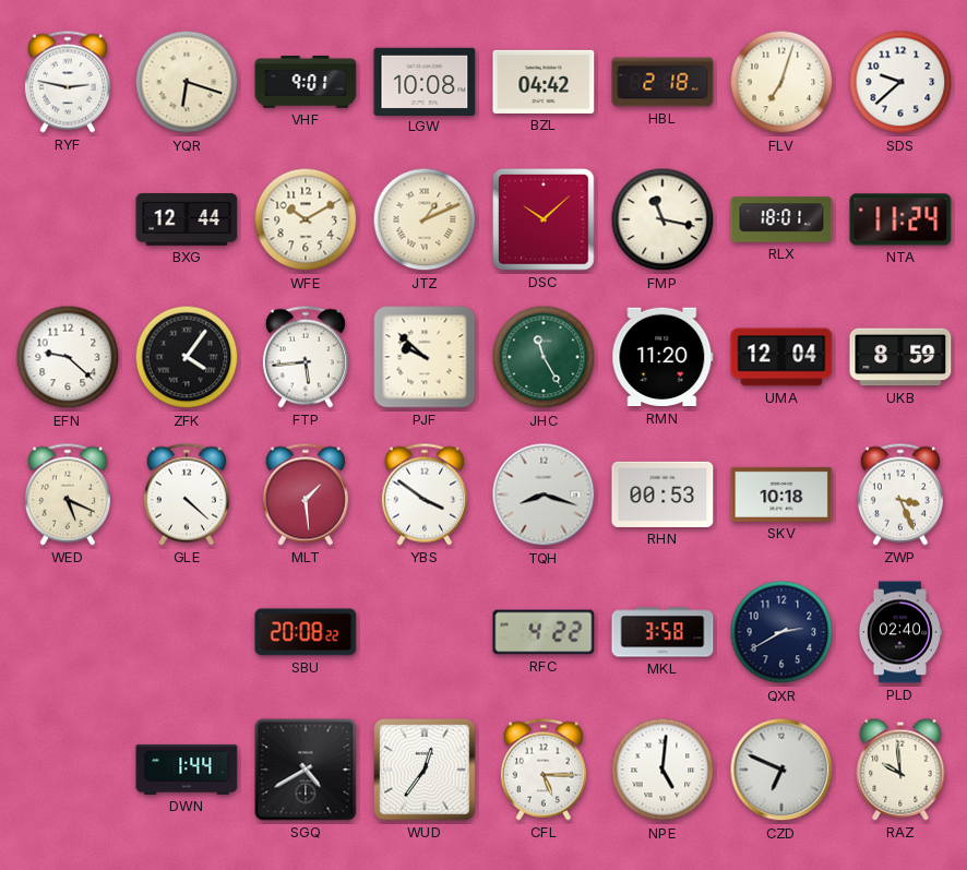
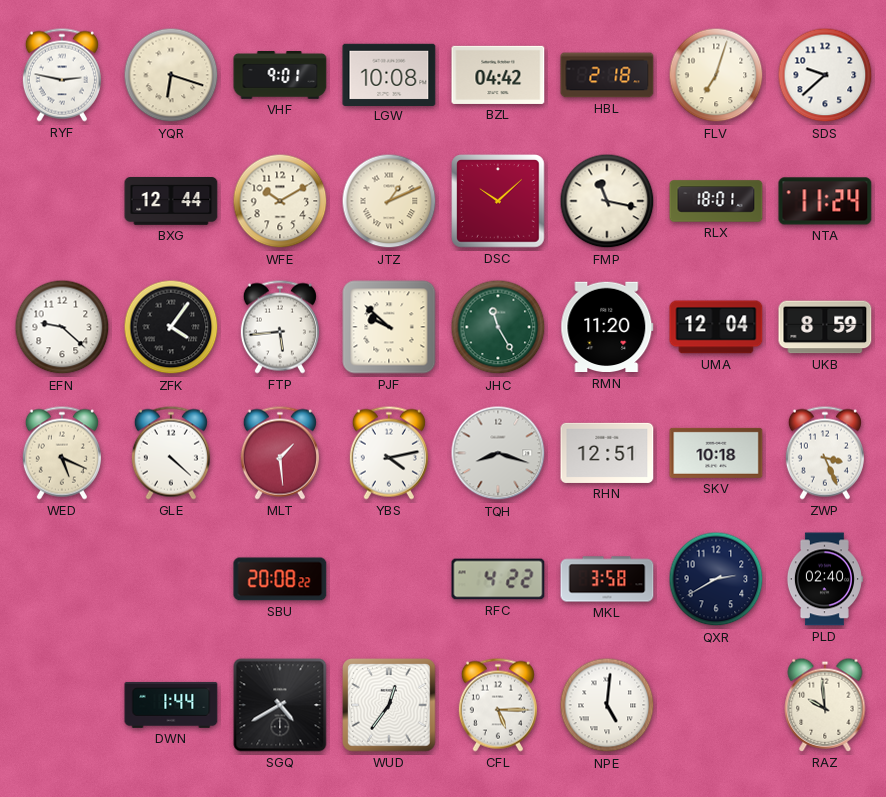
YBS: 3:51 -> 4:13 (389, 453)
RHN: 00:53 -> 12:51 (607, 453)
CZD: 6:49 -> none (781, 770)
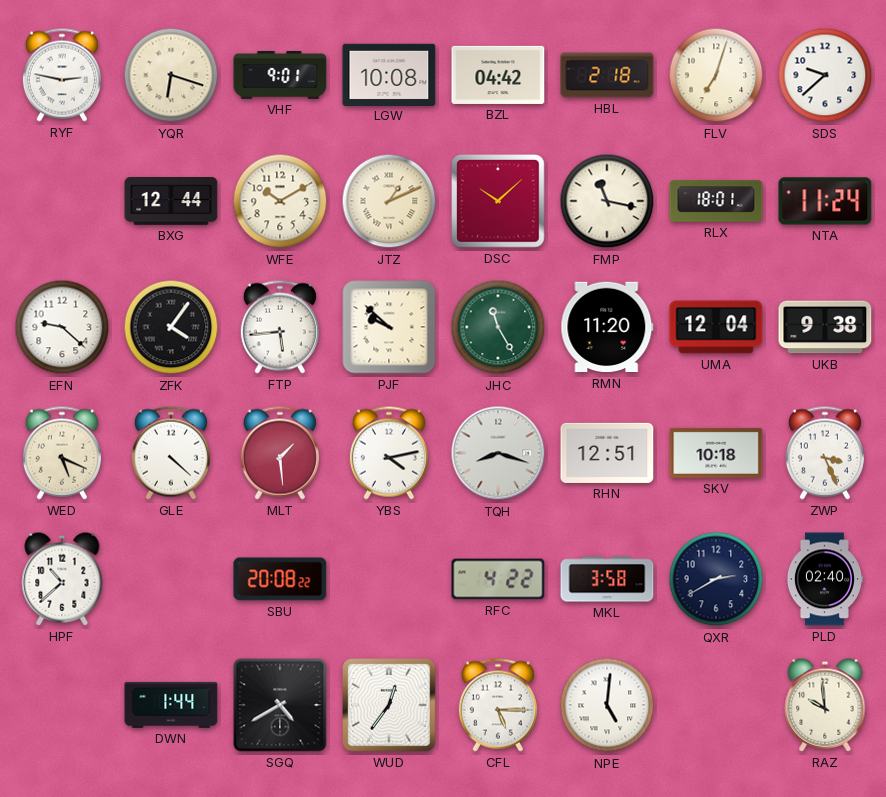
UKB: 8:59 -> 9:38 (825, 327)
HPF: none -> 10:38 (62, 579)
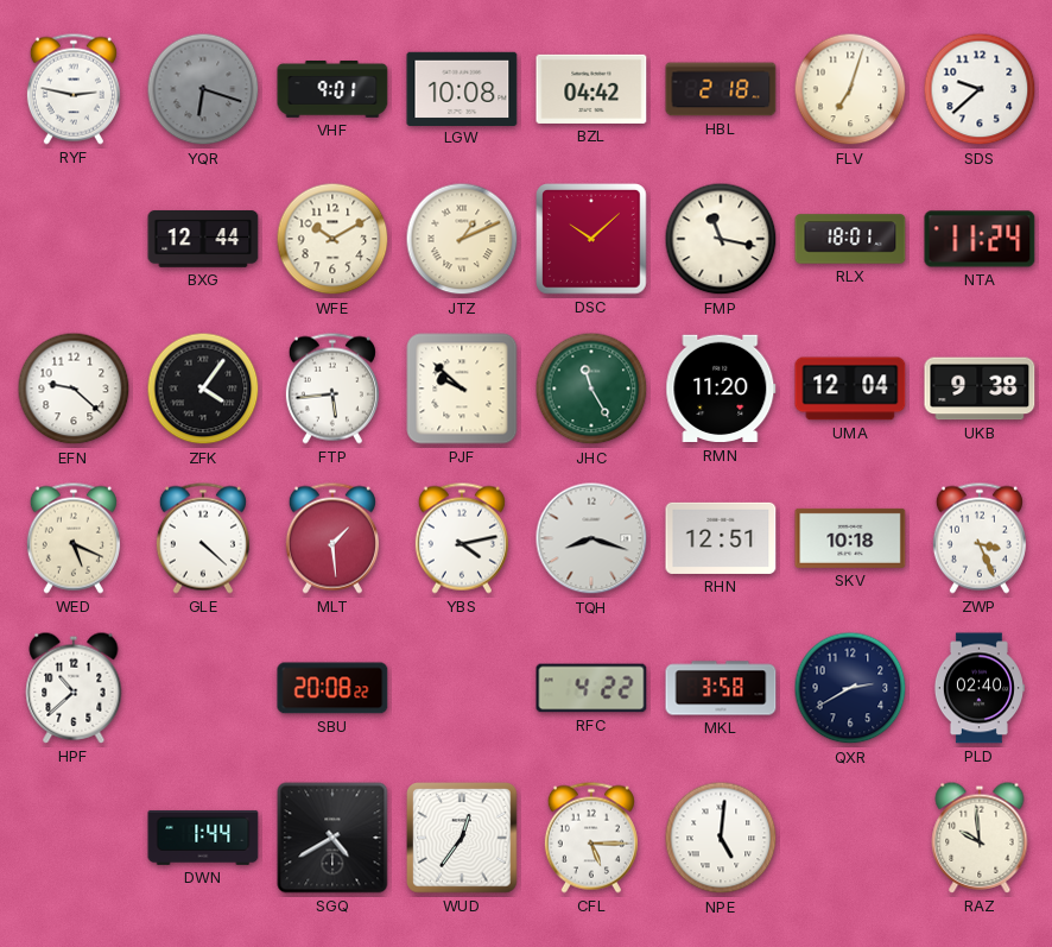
YQR dial: cream -> grey (203, 89)
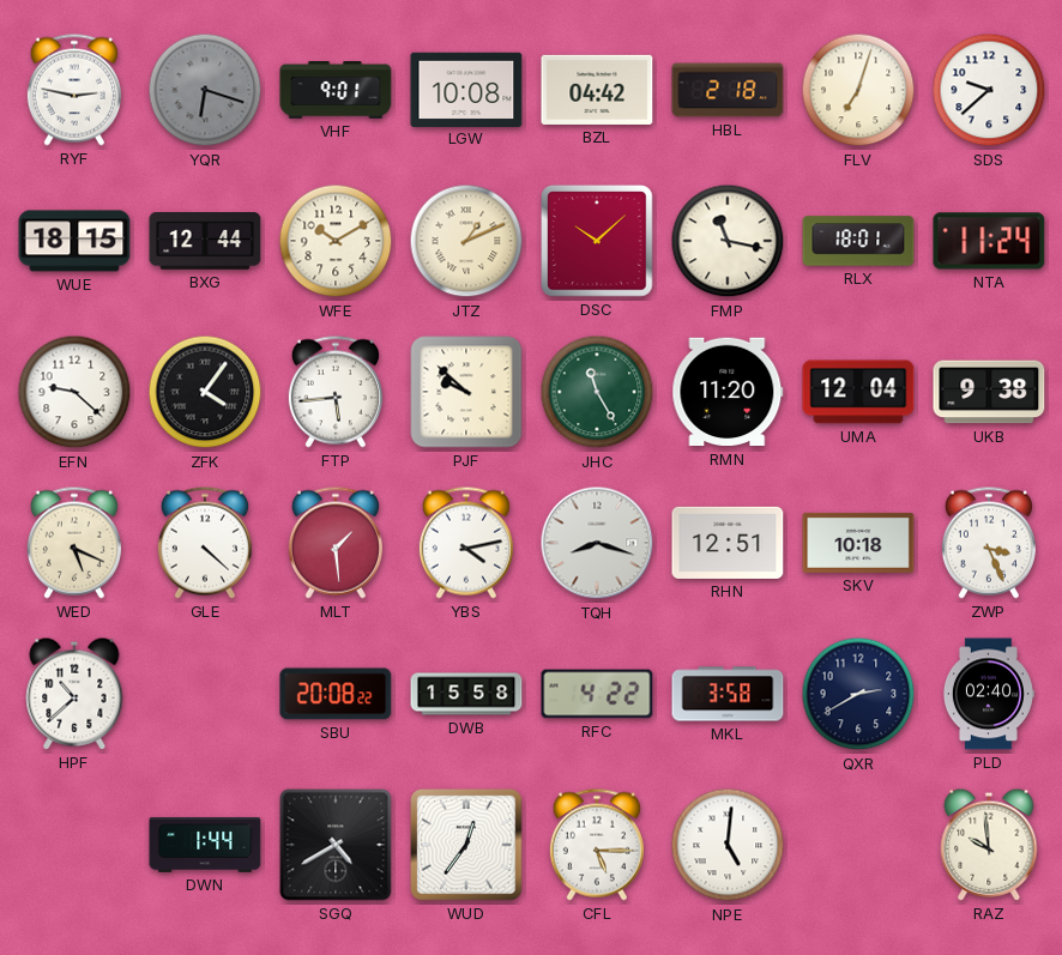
WUE: none -> 18:15 (74, 241)
DWB: none -> 15:58 (466, 694)
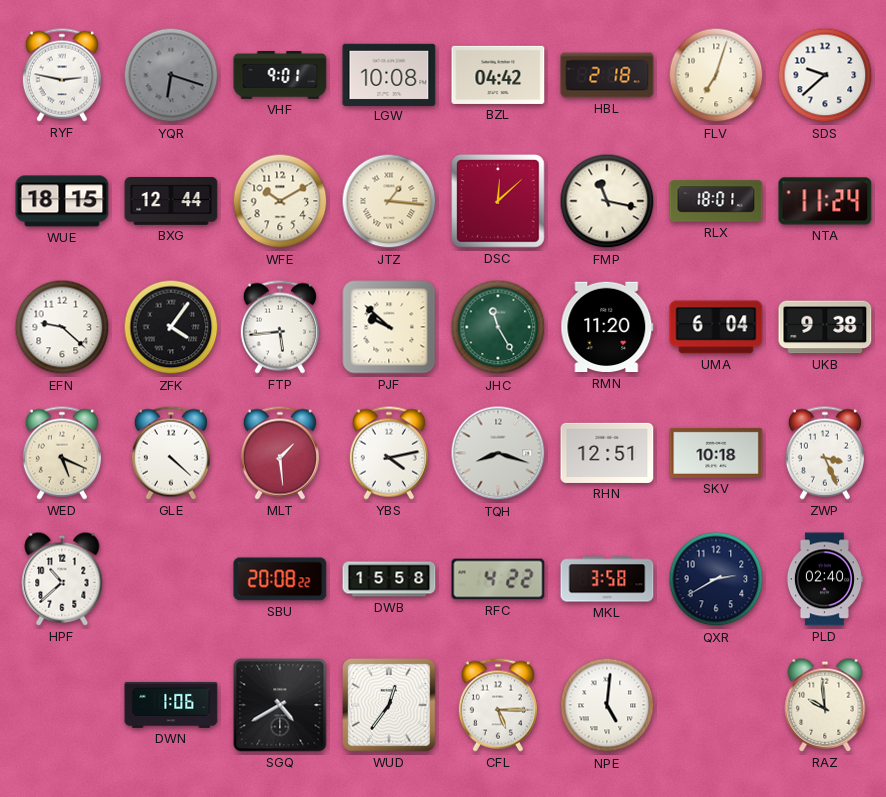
JTZ: 1:11 -> 1:16 (389, 201)
DSC: 10:08 -> 12:08 (499, 202)
UMA: 12:04 -> 6:04 (716, 327)
DWN: 1:44 -> 1:06 (171, 705)
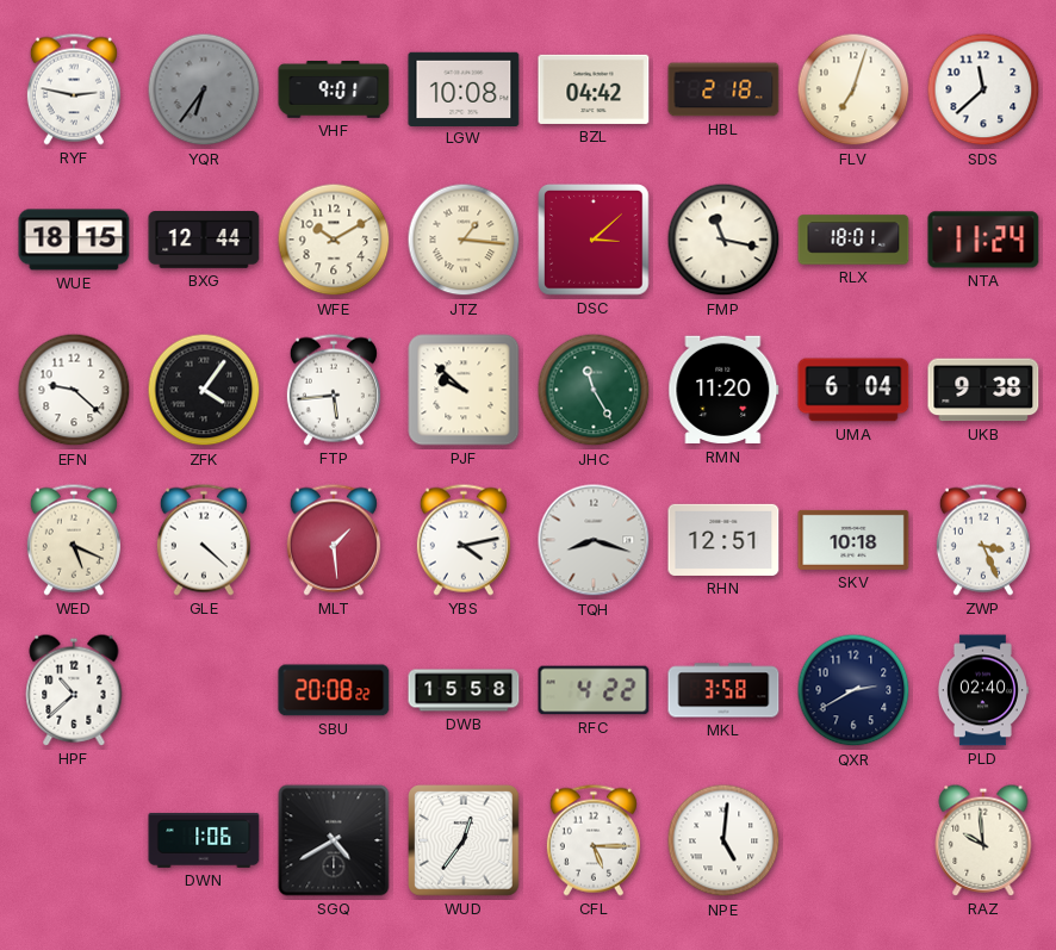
YQR: 6:18 -> 6:36 (204, 89)
SDS: 9:38 -> 11:38 (983, 89)
DSC: 12:08 -> 3:08 (595, 241)
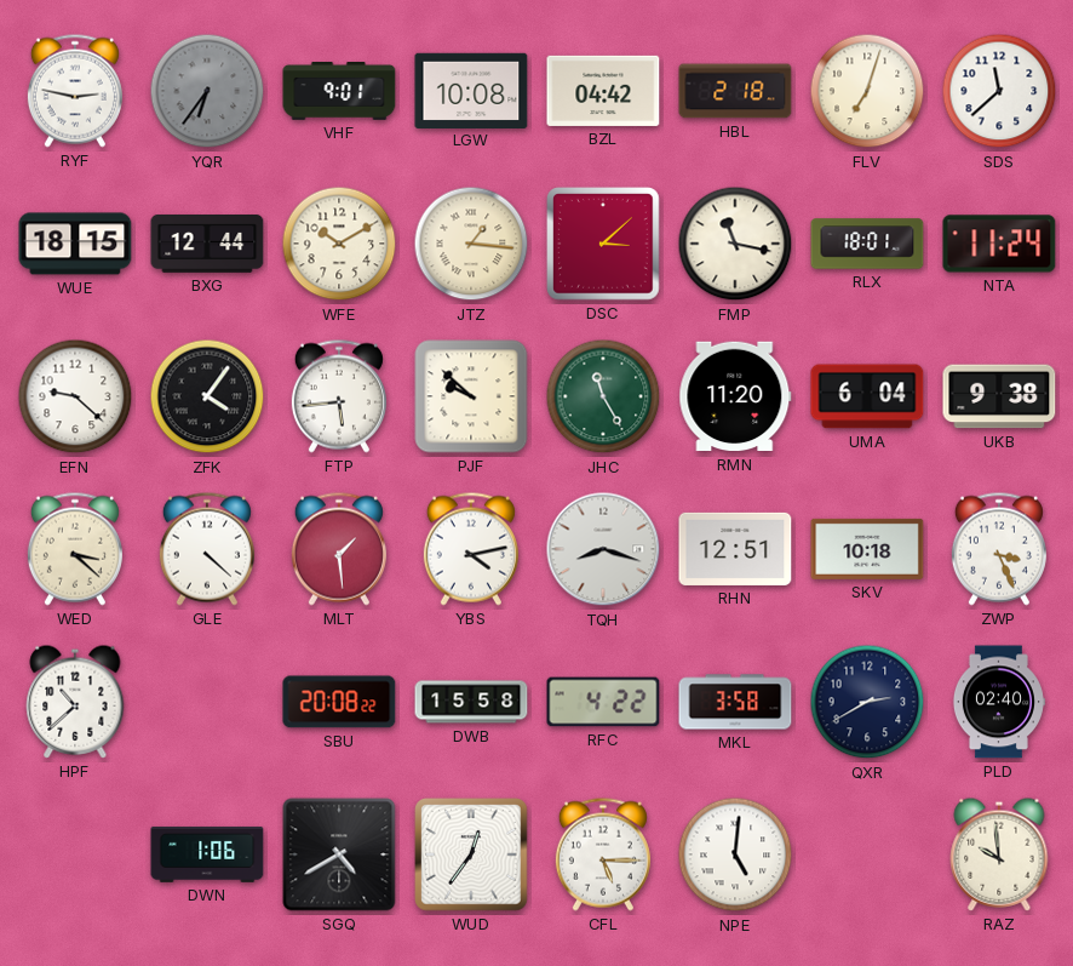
WED: 5:19 -> 3:22 (75, 549)
